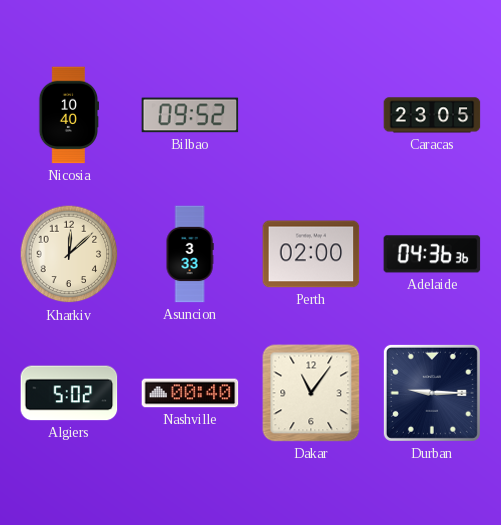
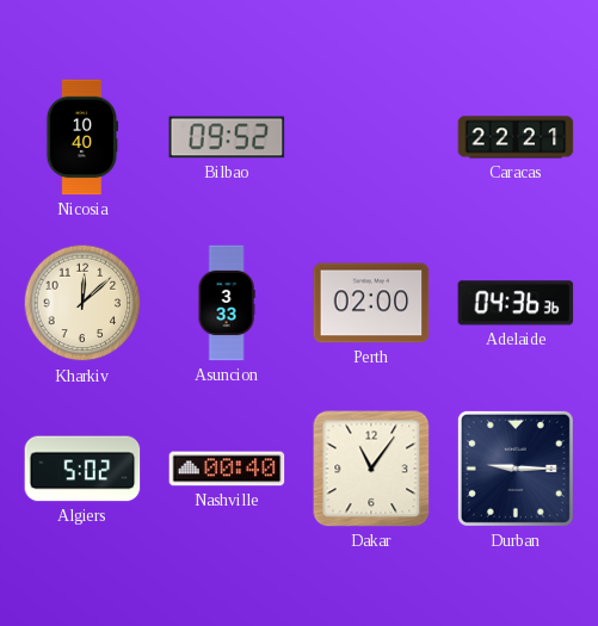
Caracas: 23:05 -> 22:21 (516, 137)
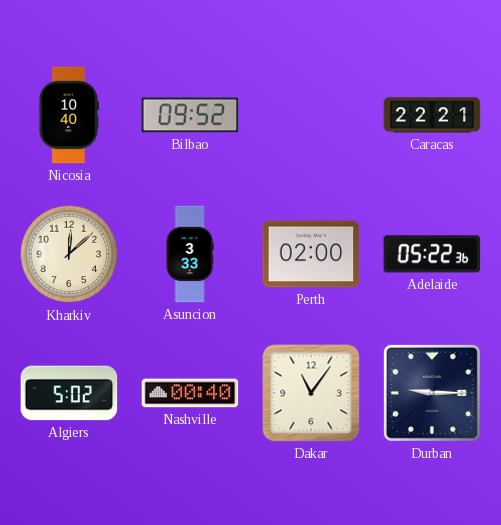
Adelaide: 04:36 -> 05:22 (432, 254)
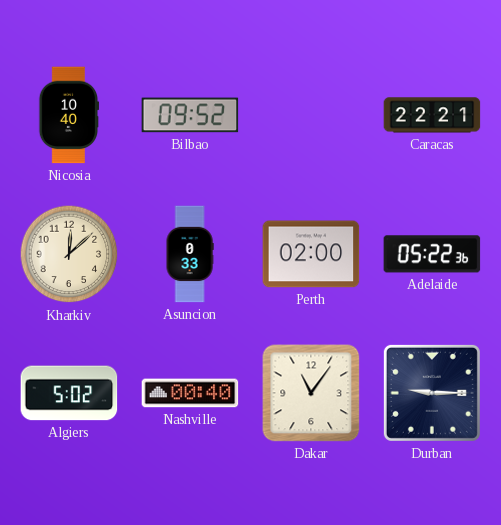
Asuncion: 3:33 -> 0:33 (190, 254)
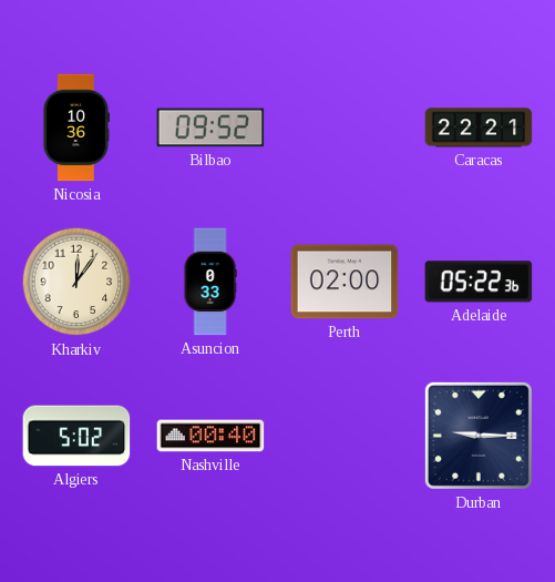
Nicosia: 10:40 -> 10:36 (76, 127)
Kharkiv: 12:08 -> 12:06 (76, 282)
Dakar: 11:06 -> none (311, 393)
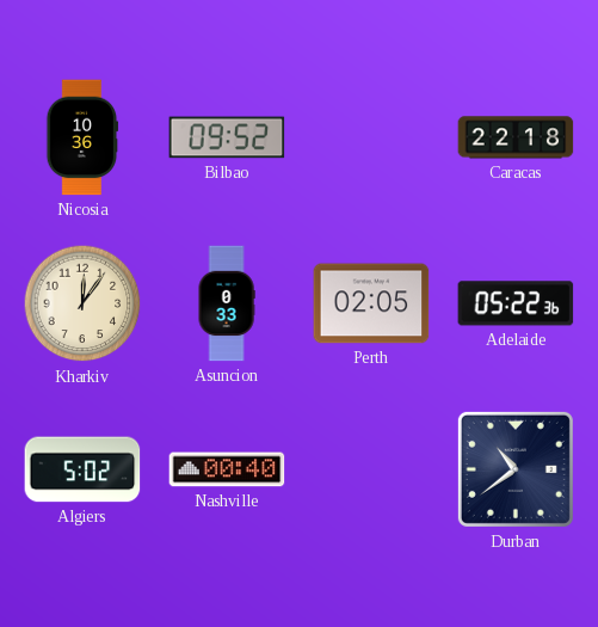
Caracas: 22:21 -> 22:18 (516, 137)
Perth: 02:00 -> 02:05 (371, 303)
Durban: 9:15 -> 10:39 (516, 469)
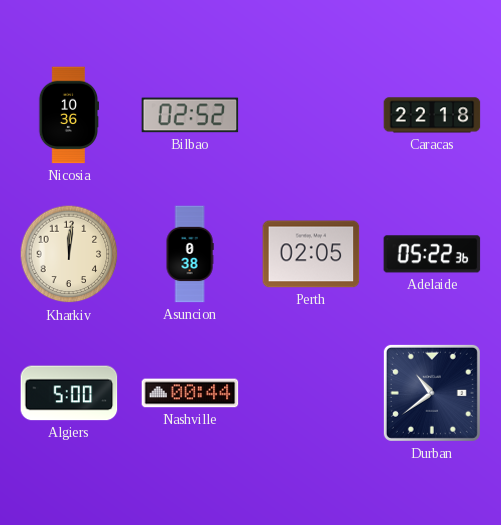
Bilbao: 09:52 -> 02:52 (190, 115)
Kharkiv: 12:06 -> 12:01 (69, 254)
Asuncion: 0:33 -> 0:38 (190, 254)
Algiers: 5:02 -> 5:00 (69, 393)
Nashville: 00:40 -> 00:44 (190, 393)
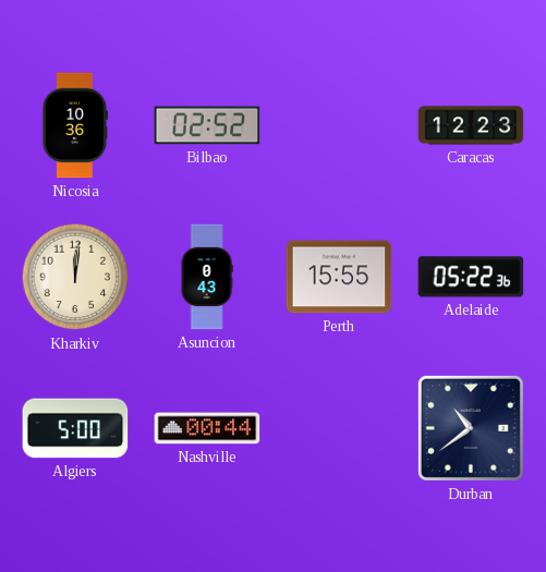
Caracas: 22:18 -> 12:23 (471, 125)
Asuncion: 0:38 -> 0:43 (207, 277)
Perth: 02:05 -> 15:55 (339, 277)
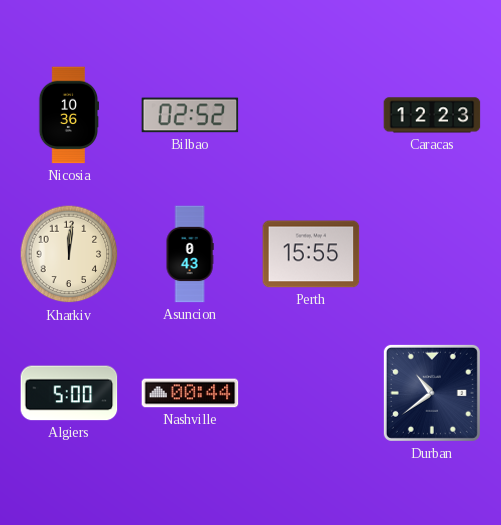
Adelaide: 05:22 -> none (471, 277)
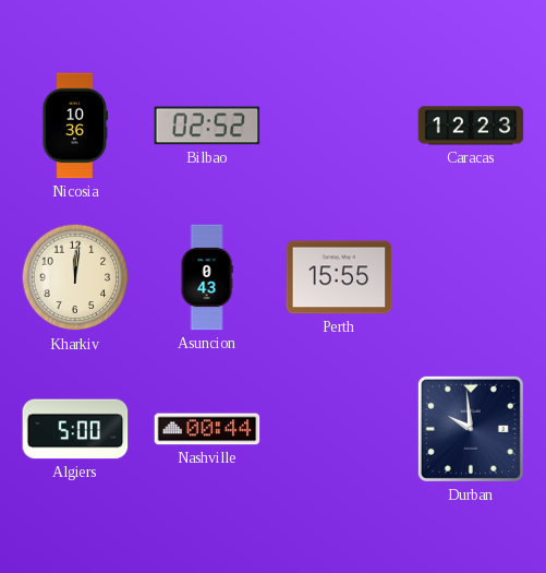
Durban: 10:39 -> 9:59 (471, 429)
